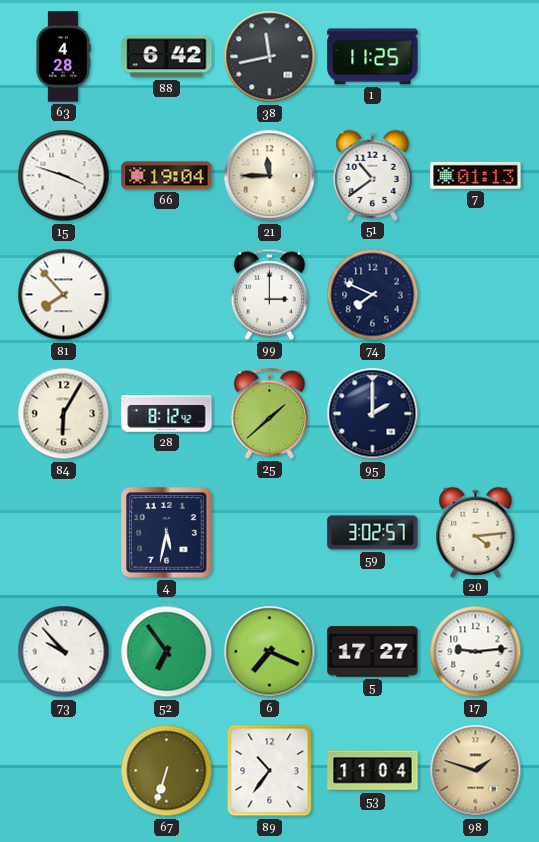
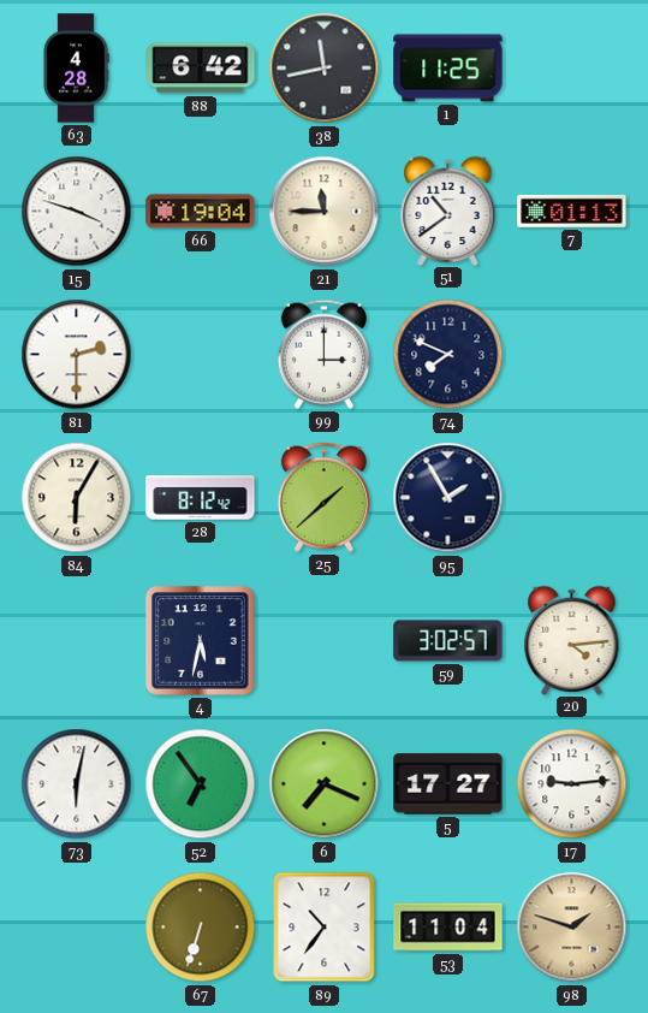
81: 7:53 -> 2:30 (77, 355)
95: 2:00 -> 1:55 (448, 498)
73: 9:53 -> 6:02 (77, 784)
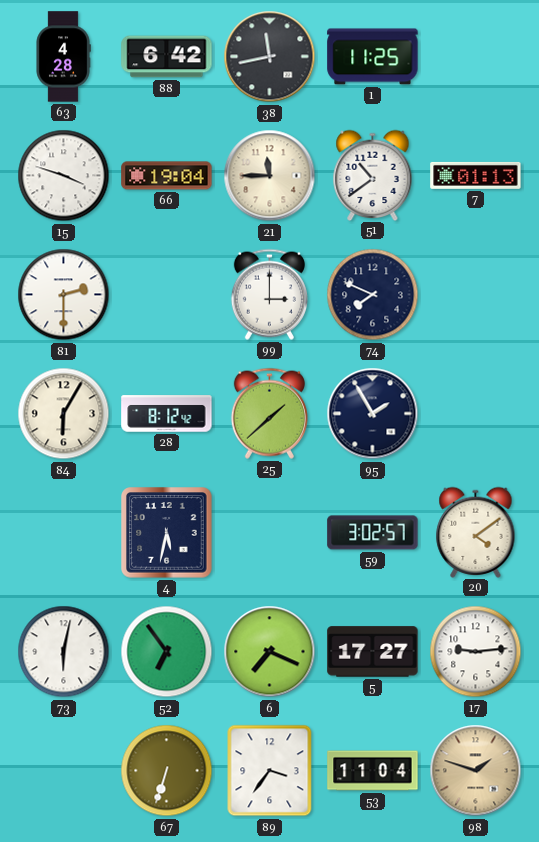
20: 4:14 -> 4:09 (476, 532)
89: 10:36 -> 3:36 (270, 771)
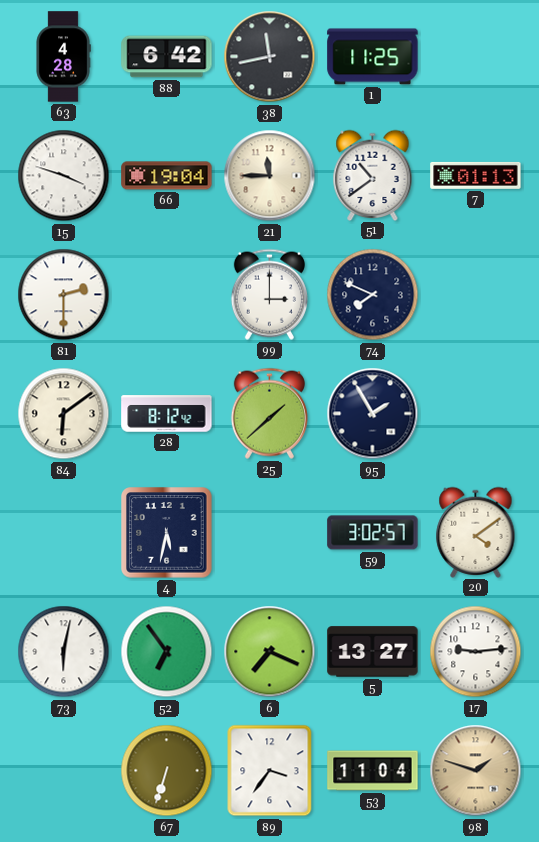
84: 6:05 -> 6:09 (64, 414)
5: 17:27 -> 13:27 (373, 652)
